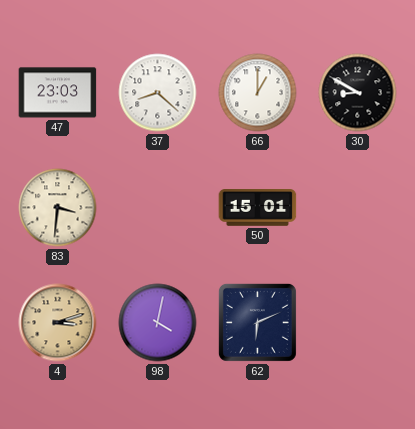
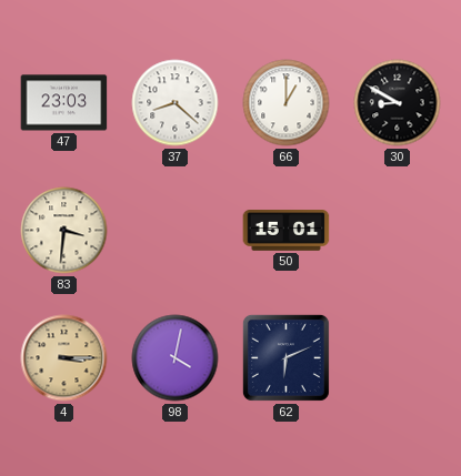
4: 3:12 -> 3:15 (64, 358)
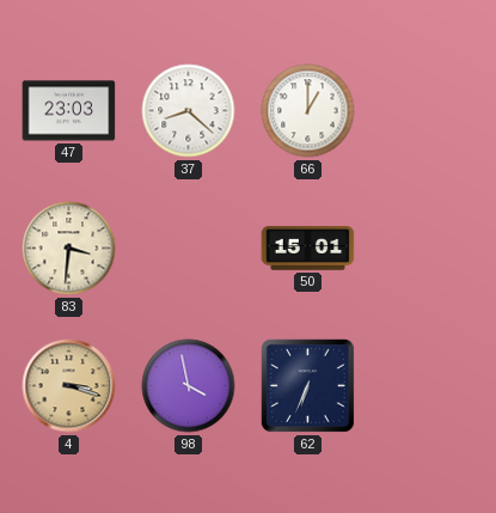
30: 8:50 -> none (398, 103)
4: 3:15 -> 3:18 (69, 386)
98: 4:02 -> 3:58 (189, 386)
62: 6:11 -> 6:34 (307, 385)
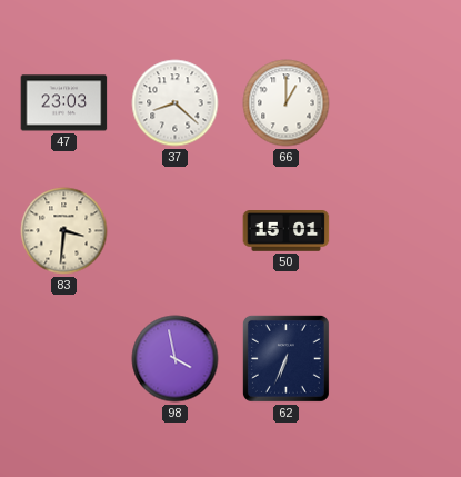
4: 3:18 -> none (69, 386)
